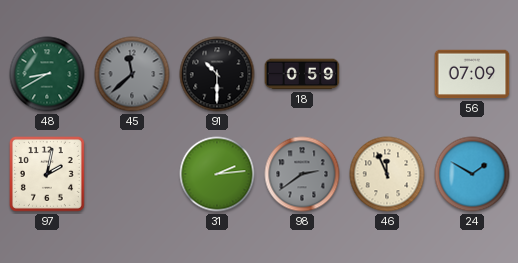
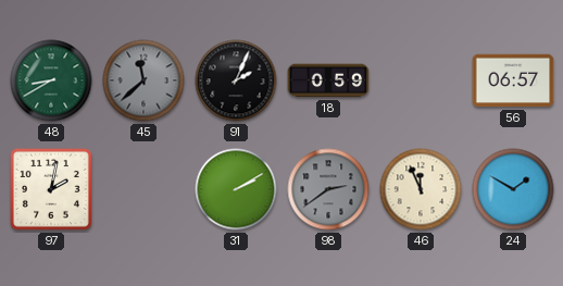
91: 10:30 -> 2:04 (236, 80)
56: 07:09 -> 06:57 (513, 80)
31: 2:14 -> 2:10 (236, 189)
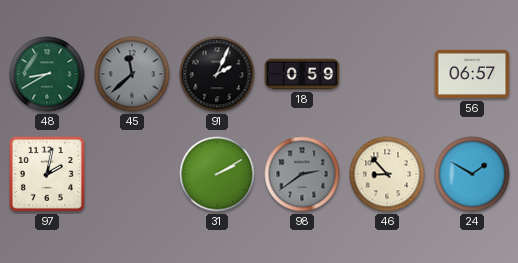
46: 11:56 -> 8:53 (387, 174)
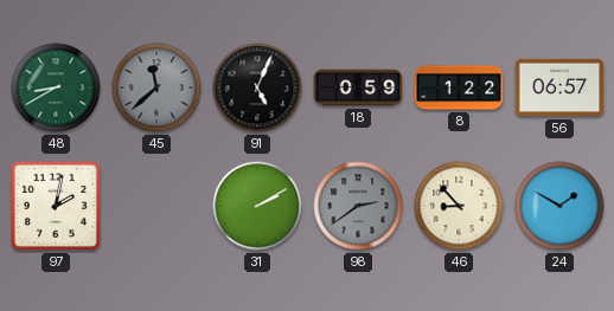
91: 2:04 -> 5:04 (257, 88)
8: none -> 1:22 (459, 88)
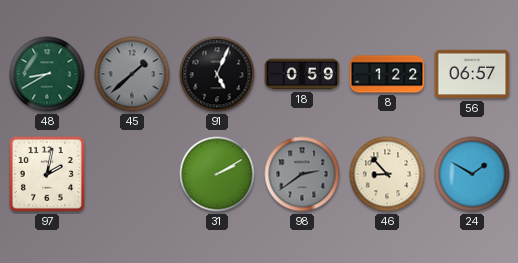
45: 11:38 -> 1:38 (132, 74)
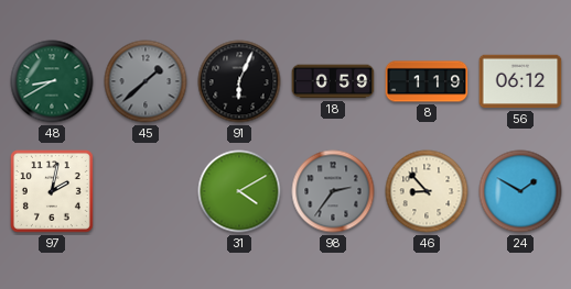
91: 5:04 -> 6:04 (239, 81)
8: 1:22 -> 1:19 (427, 81)
56: 06:57 -> 06:12 (520, 81)
31: 2:10 -> 4:10 (239, 191)
98: 2:39 -> 2:36 (333, 191)
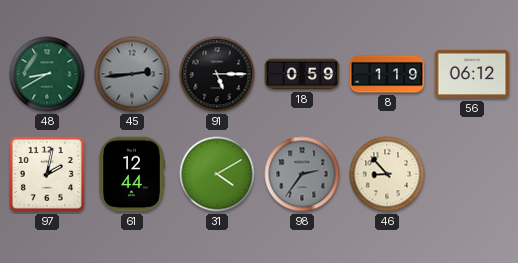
45: 1:38 -> 2:44 (132, 74)
91: 6:04 -> 5:15 (217, 74)
61: none -> 12:44 (132, 174)
24: 1:50 -> none (520, 191)
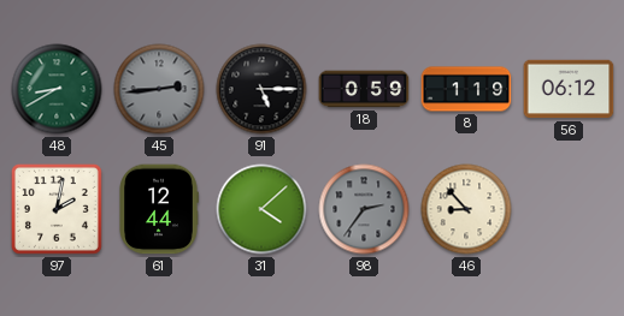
31: 4:10 -> 4:08 (261, 209)
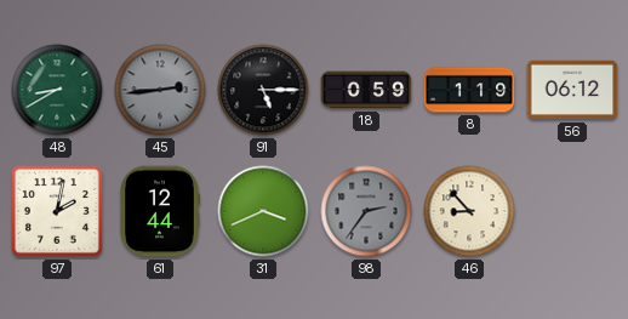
31: 4:08 -> 3:41 (263, 211)
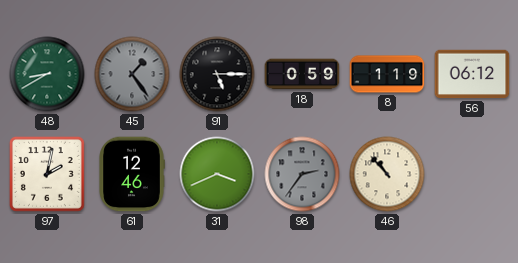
45: 2:44 -> 1:24 (132, 74)
61: 12:44 -> 12:46 (132, 174)
46: 8:53 -> 10:53 (387, 174)
